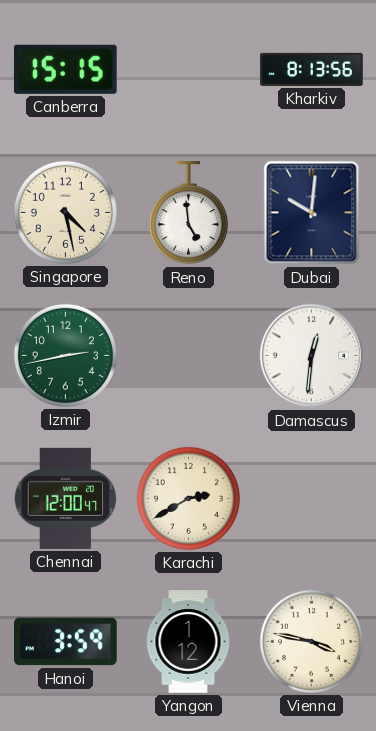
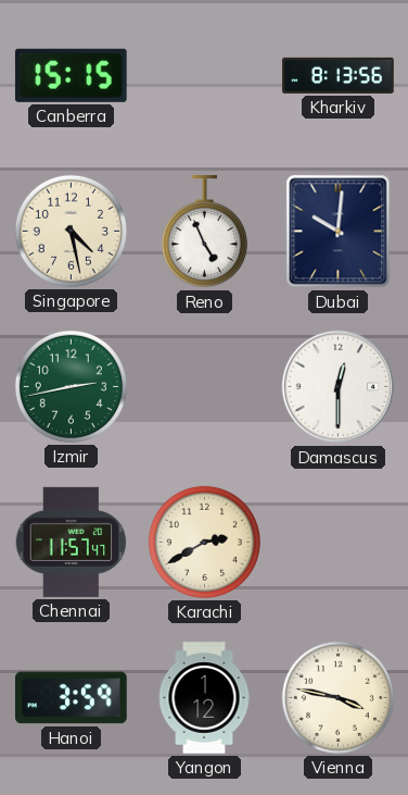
Reno: 4:59 -> 4:56 (204, 232)
Damascus: 12:31 -> 12:30 (339, 387)
Chennai: 12:00 -> 11:57 (72, 542)
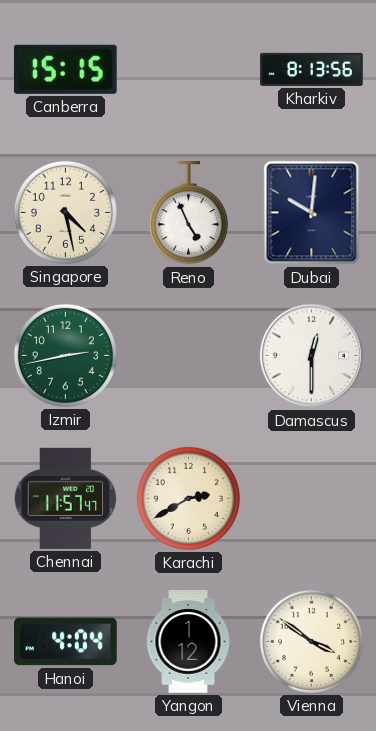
Hanoi: 3:59 -> 4:04 (66, 642)
Vienna: 3:47 -> 3:51 (311, 641)
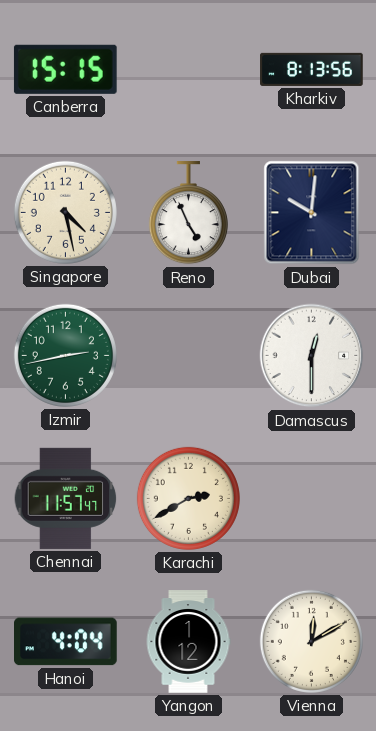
Vienna: 3:51 -> 12:10 (311, 641)
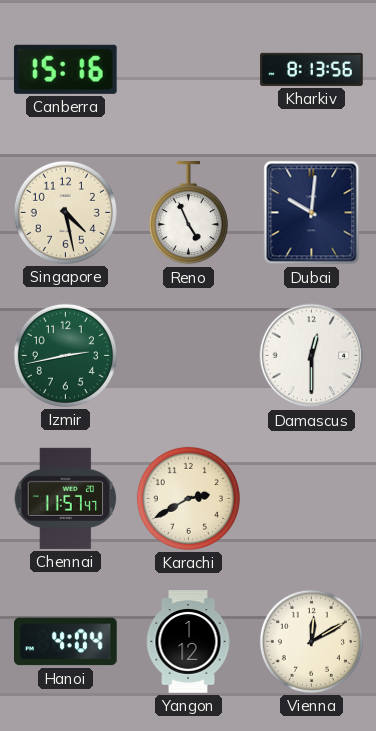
Canberra: 15:15 -> 15:16 (65, 69)
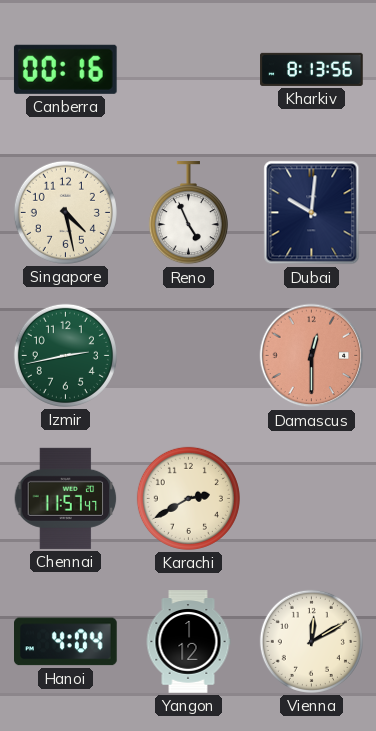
Canberra: 15:16 -> 00:16 (65, 69)
Damascus dial: white -> salmon (312, 356)
